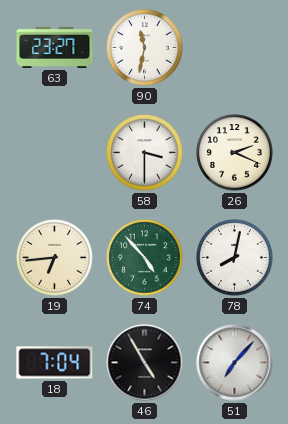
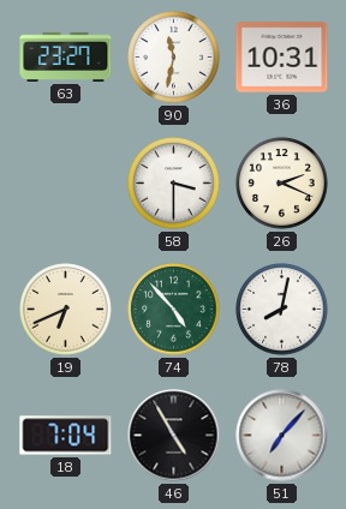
36: none -> 10:31 (282, 58)
19: 6:44 -> 6:41 (66, 310)
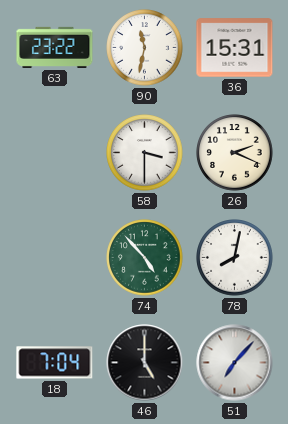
63: 23:27 -> 23:22 (55, 47)
36: 10:31 -> 15:31 (235, 48)
19: 6:41 -> none (66, 310)
46: 4:55 -> 5:00 (145, 363)
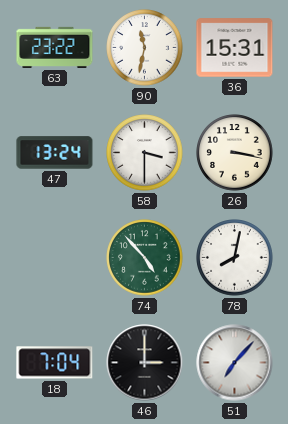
47: none -> 13:24 (55, 153)
26: 2:19 -> 3:17 (235, 153)
46: 5:00 -> 3:00 (145, 363)
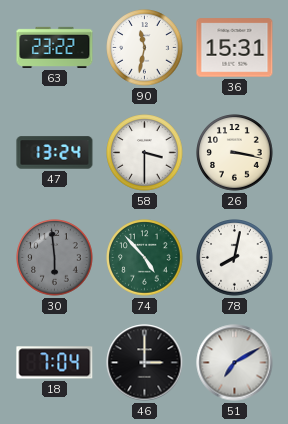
30: none -> 5:59 (55, 258)
51: 7:07 -> 7:10 (235, 363)
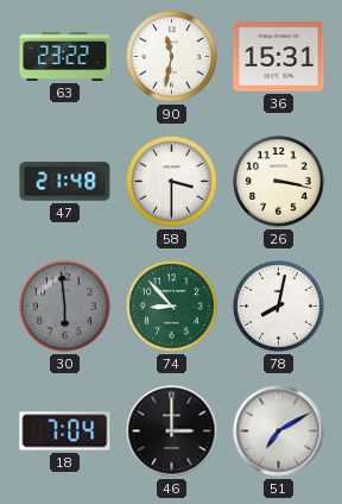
47: 13:24 -> 21:48 (65, 182)
74: 4:53 -> 8:53 (172, 307)
